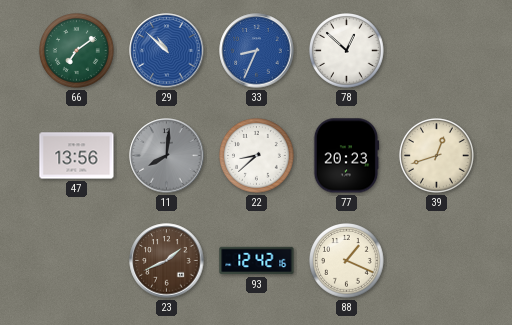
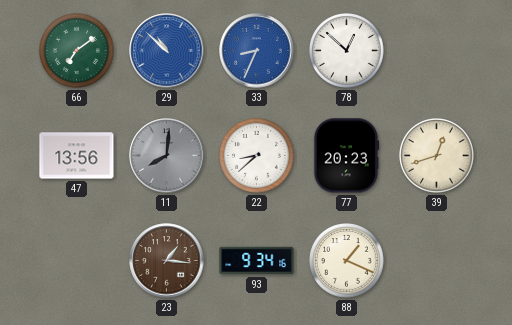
23: 1:41 -> 1:16 (167, 261)
93: 12:42 -> 9:34 (257, 261)
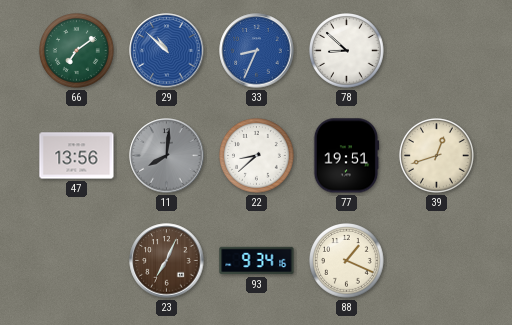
78: 12:52 -> 8:52 (347, 51)
77: 20:23 -> 19:51 (346, 156)
23: 1:16 -> 7:04 (167, 261)
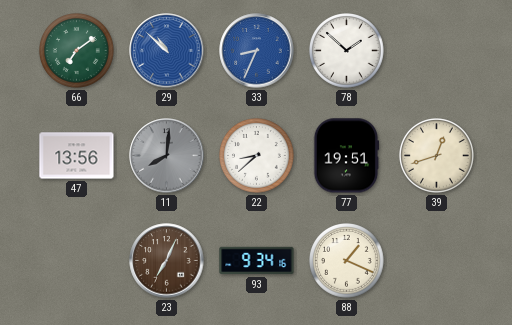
78: 8:52 -> 1:52 (347, 51)
